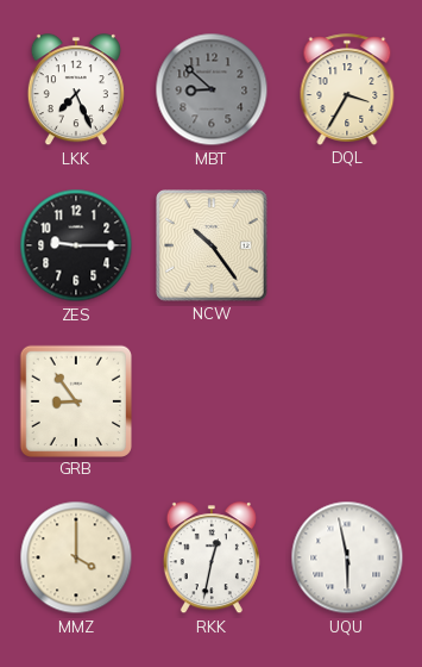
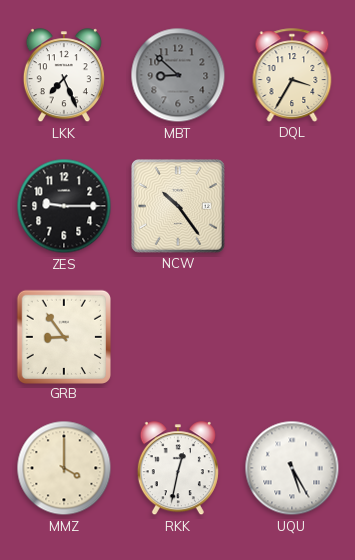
UQU: 5:58 -> 5:25 (292, 468)
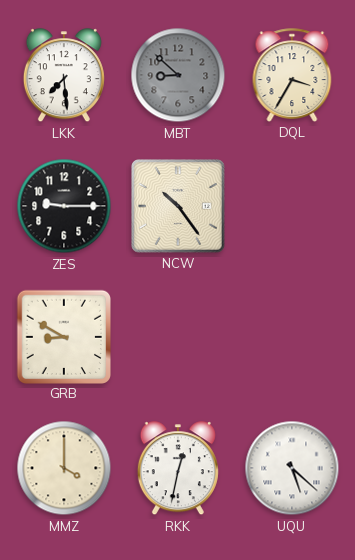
LKK: 7:26 -> 7:29 (64, 76)
GRB: 8:54 -> 8:50 (63, 336)
UQU: 5:25 -> 5:22 (292, 468)
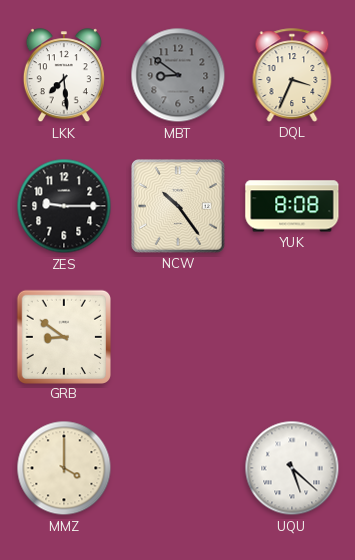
MBT: 8:52 -> 8:51 (178, 75)
DQL: 3:35 -> 3:34 (292, 75)
YUK: none -> 8:08 (292, 206)
GRB: 8:50 -> 8:51 (63, 336)
RKK: 12:32 -> none (178, 469)
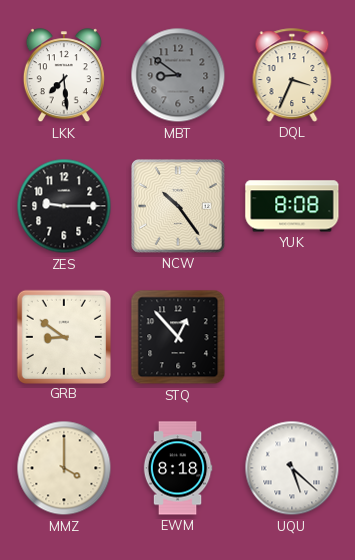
STQ: none -> 12:53 (178, 337)
EWM: none -> 8:18 (178, 468)
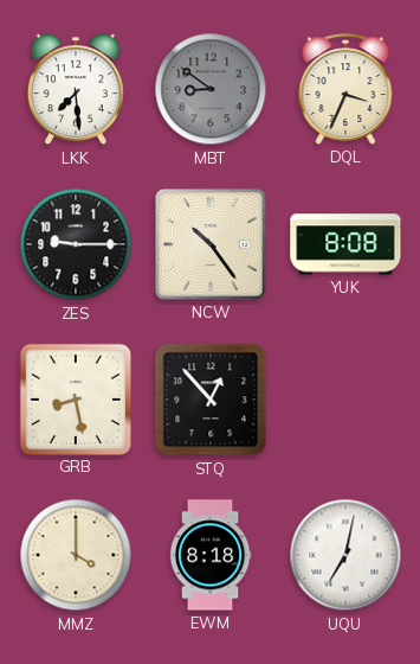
GRB: 8:51 -> 8:28 (75, 398)
UQU: 5:22 -> 7:02 (345, 555)
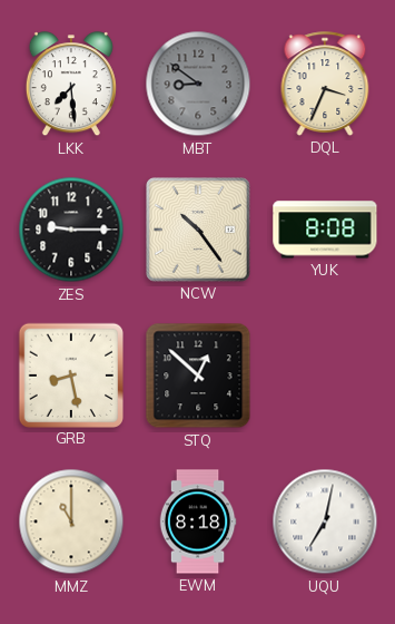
STQ: 12:53 -> 12:52 (198, 376)
MMZ: 4:00 -> 11:00 (71, 521)
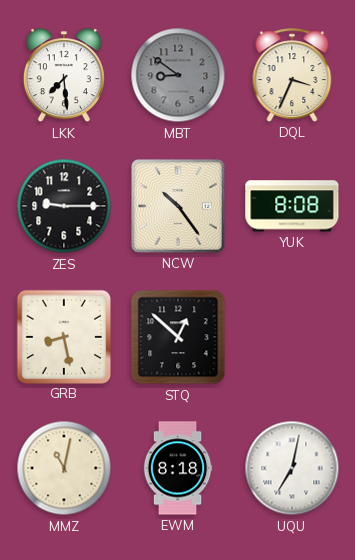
MMZ: 11:00 -> 11:02 (64, 468)
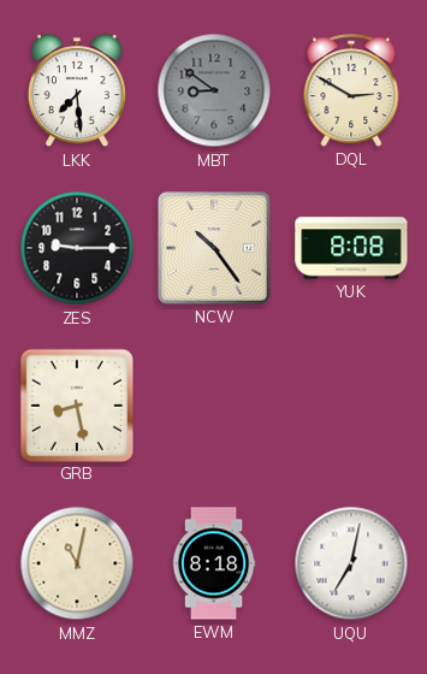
DQL: 3:34 -> 2:50 (351, 90)
STQ: 12:52 -> none (178, 337)
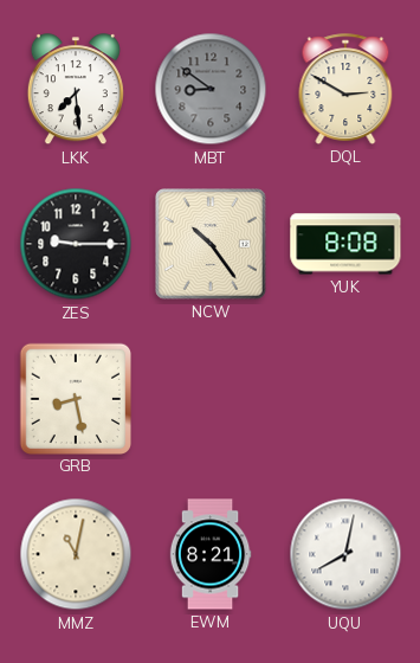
EWM: 8:18 -> 8:21 (211, 554)
UQU: 7:02 -> 8:02 (345, 554)
